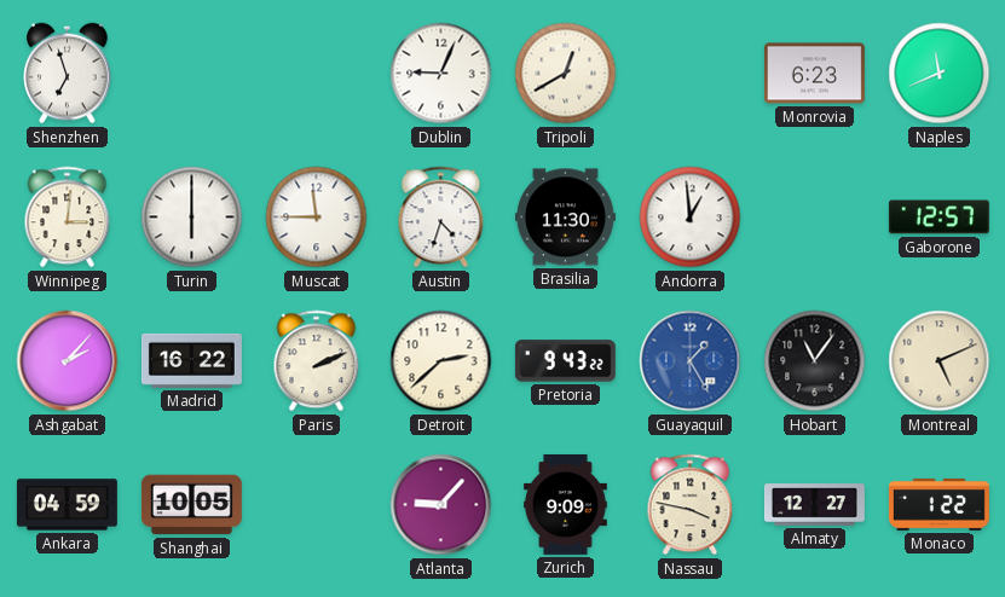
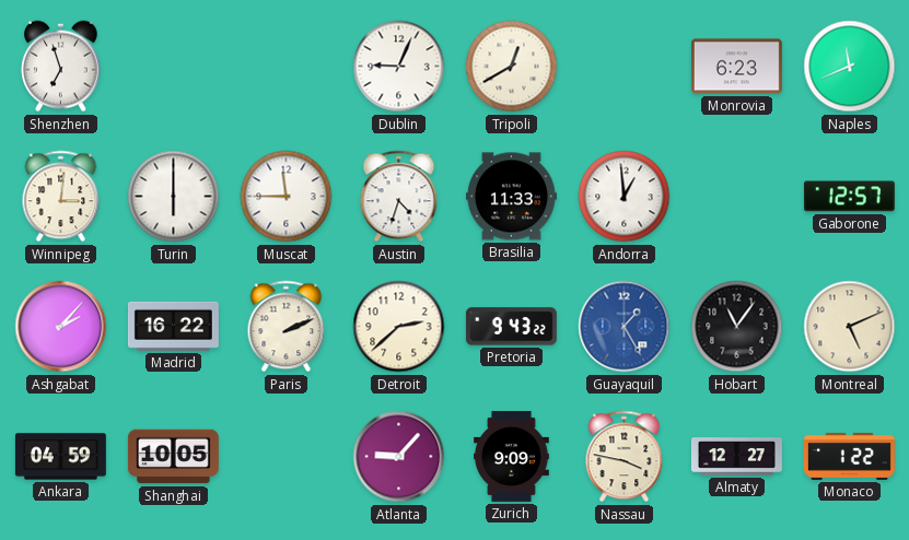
Brasilia: 11:30 -> 11:33 (511, 197)
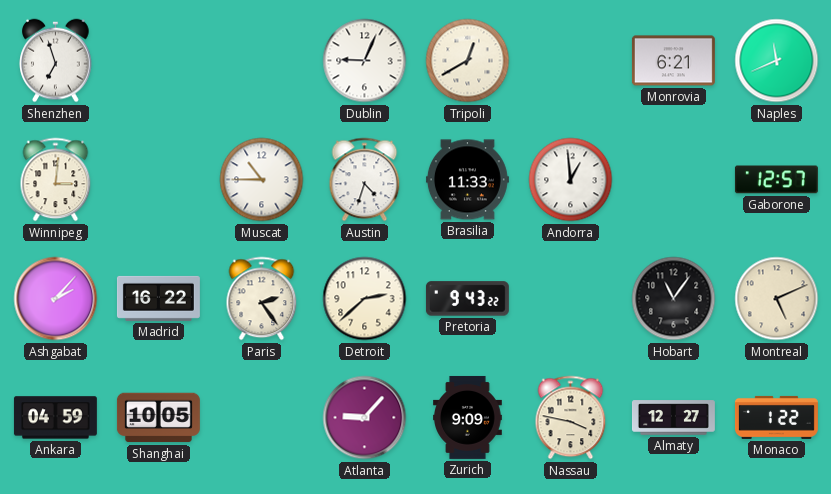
Monrovia: 6:23 -> 6:21 (673, 61)
Turin: 6:00 -> none (174, 197)
Muscat: 11:45 -> 10:45 (262, 180)
Paris: 2:11 -> 2:24 (262, 299)
Guayaquil: 1:25 -> none (625, 327)
